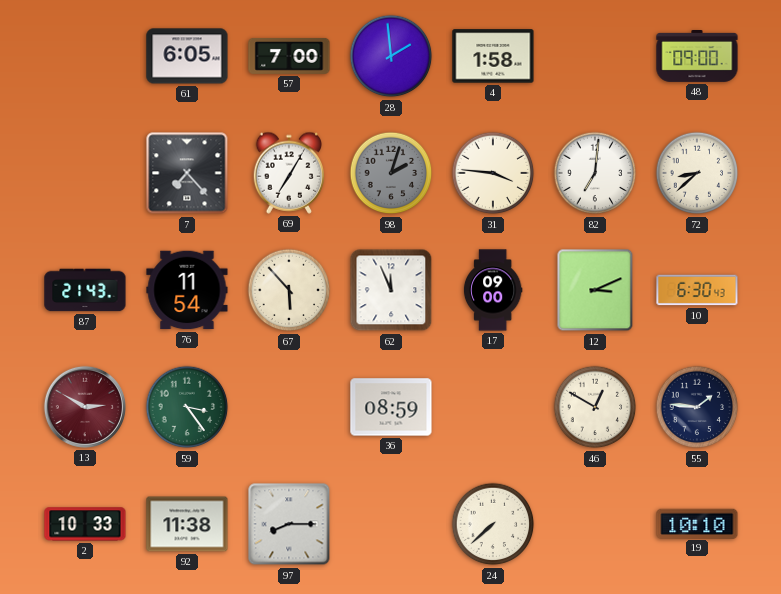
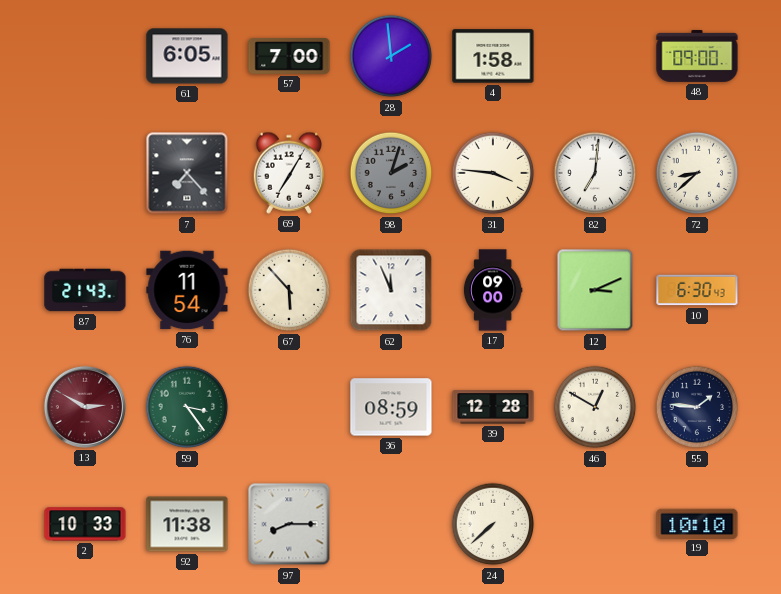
39: none -> 12:28 (493, 407)
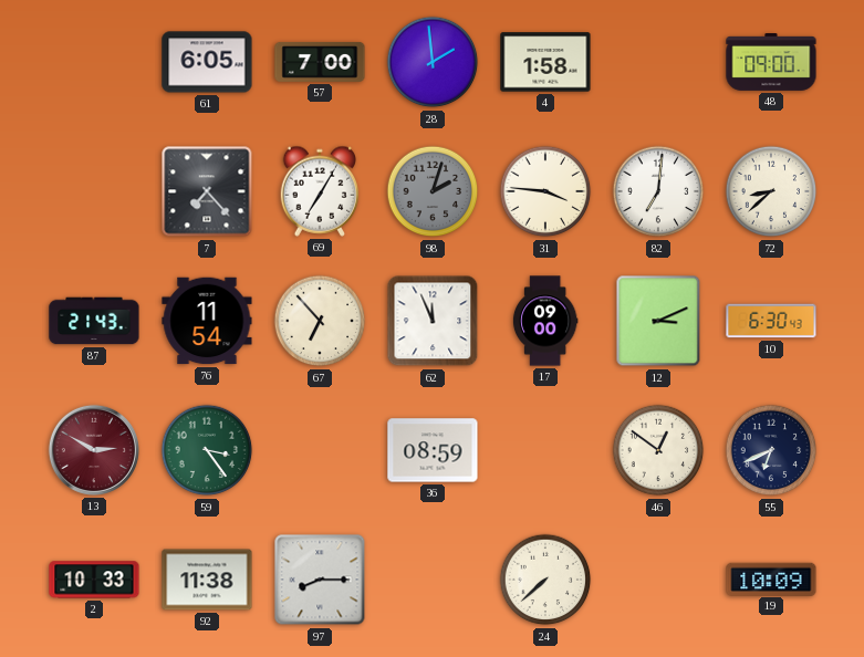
67: 5:53 -> 6:53 (320, 321)
39: 12:28 -> none (493, 407)
46: 12:50 -> 12:51 (658, 450)
55: 1:46 -> 6:41 (771, 450)
19: 10:10 -> 10:09 (771, 578)
